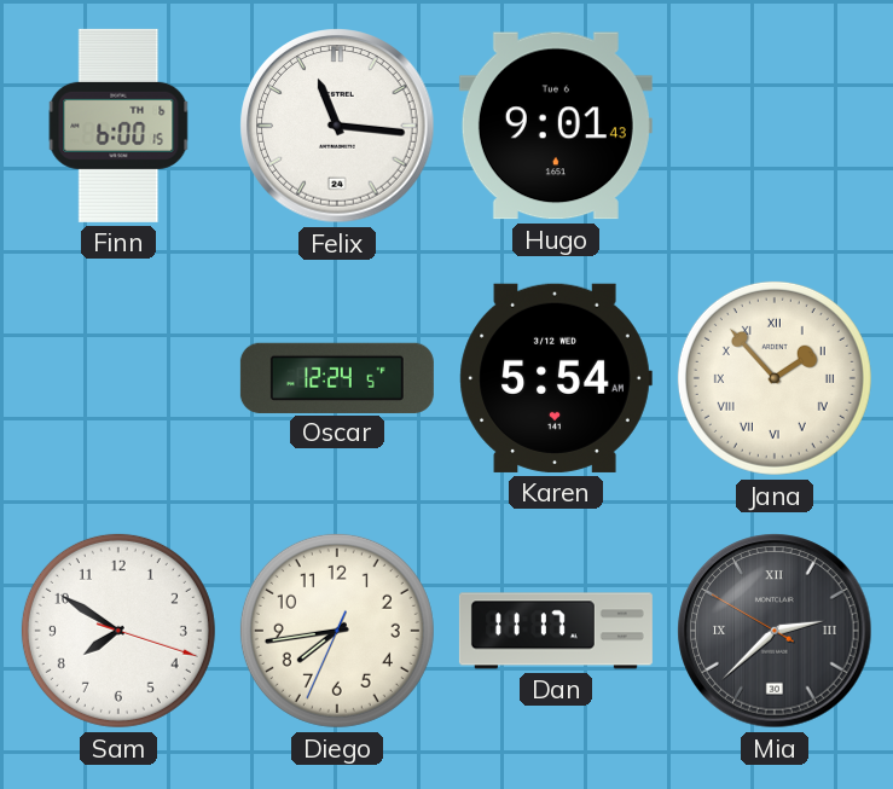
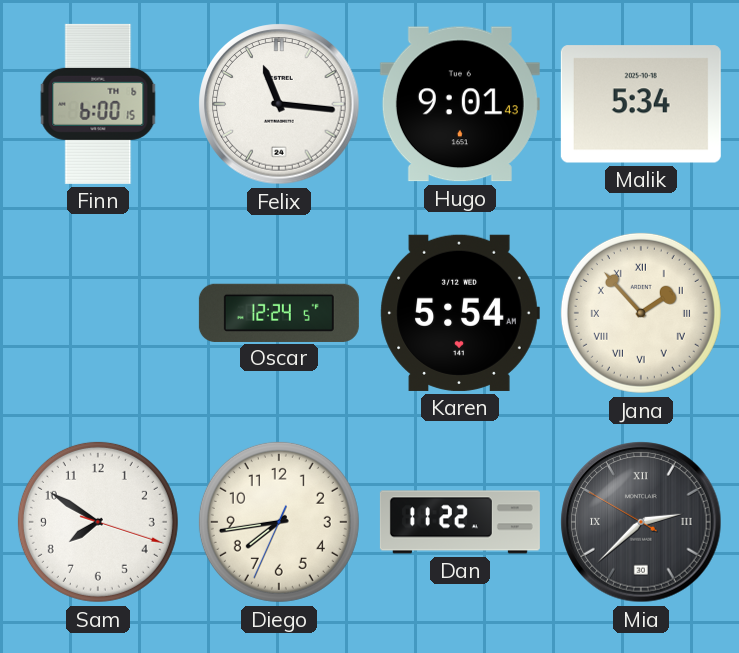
Malik: none -> 5:34 (641, 104)
Dan: 11:17 -> 11:22 (460, 522)
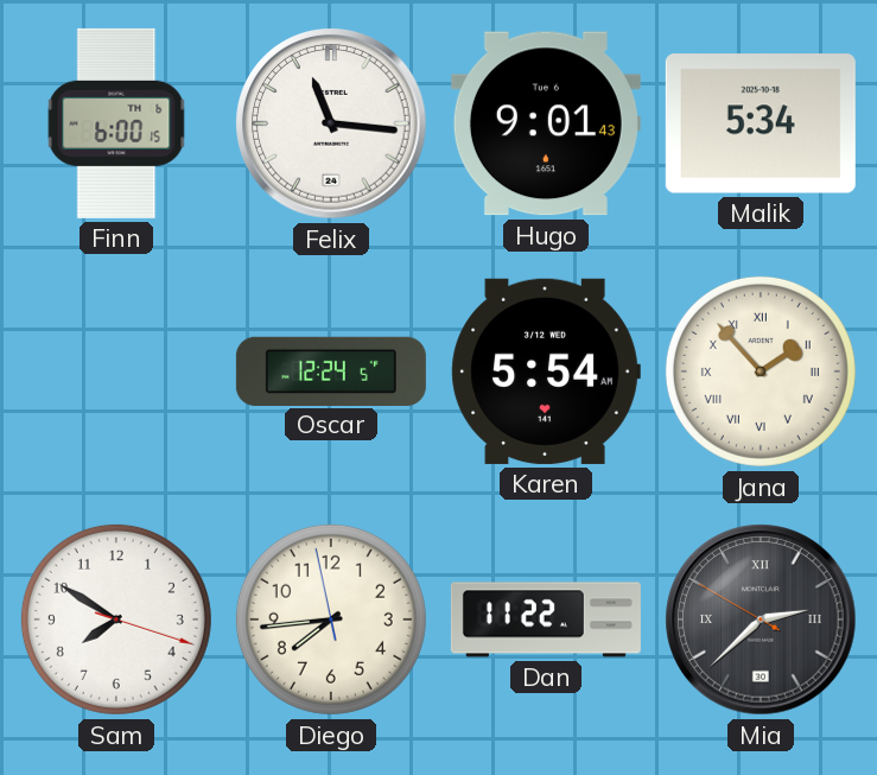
Diego: 7:43:34 -> 7:43:58 (331, 620)
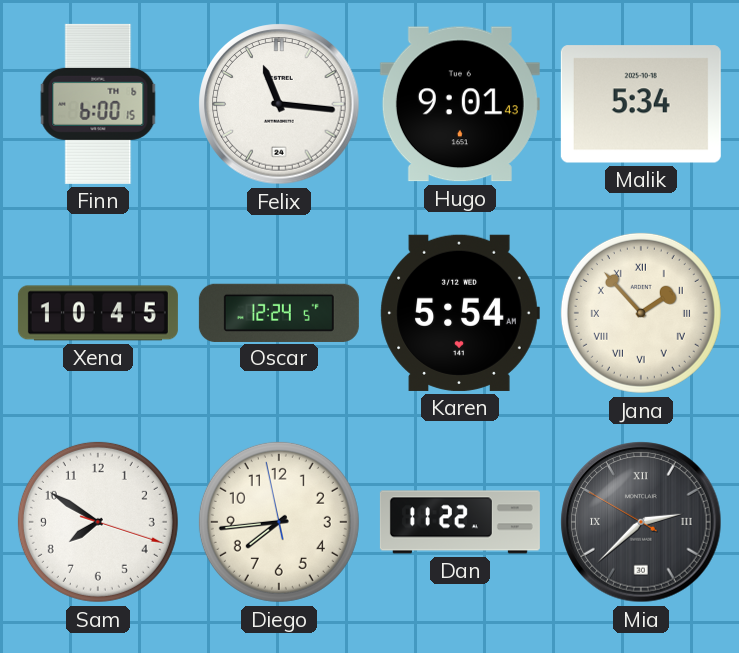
Xena: none -> 10:45 (98, 313)
